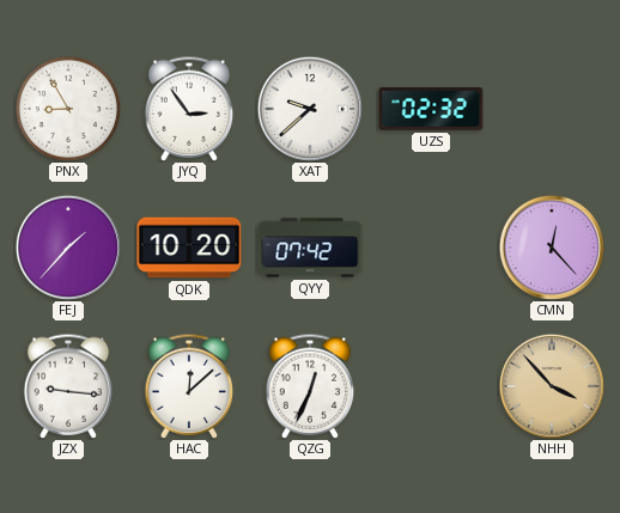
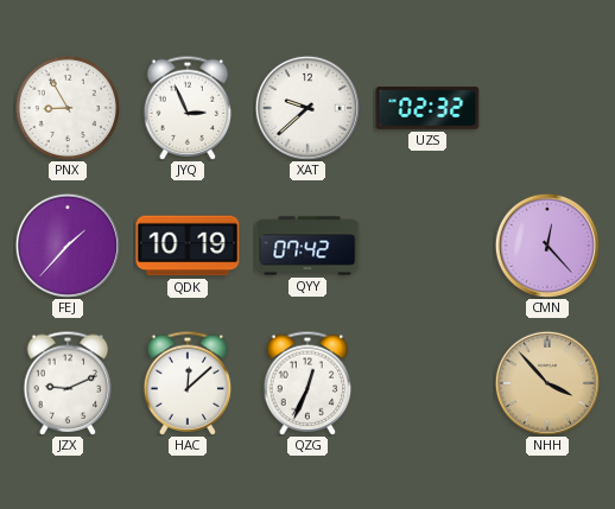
JYQ: 2:54 -> 2:56 (188, 108)
QDK: 10:20 -> 10:19 (188, 246)
JZX: 9:16 -> 9:11 (68, 383)
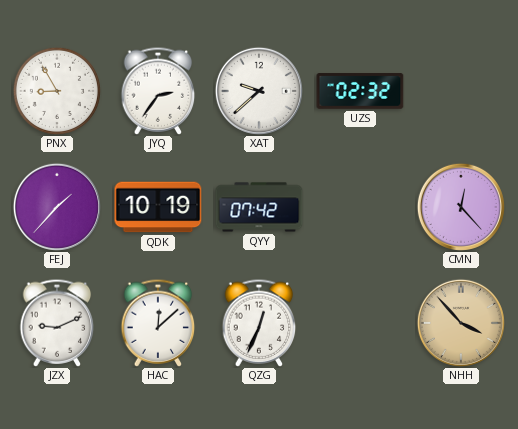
JYQ: 2:56 -> 2:36 (158, 91)
